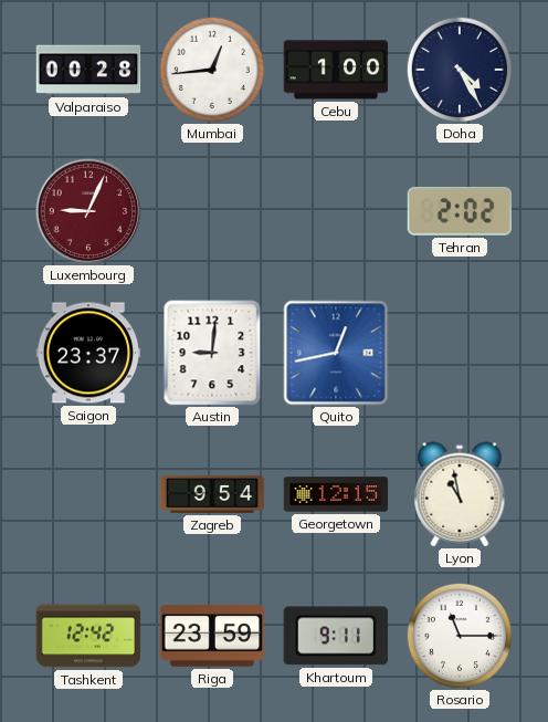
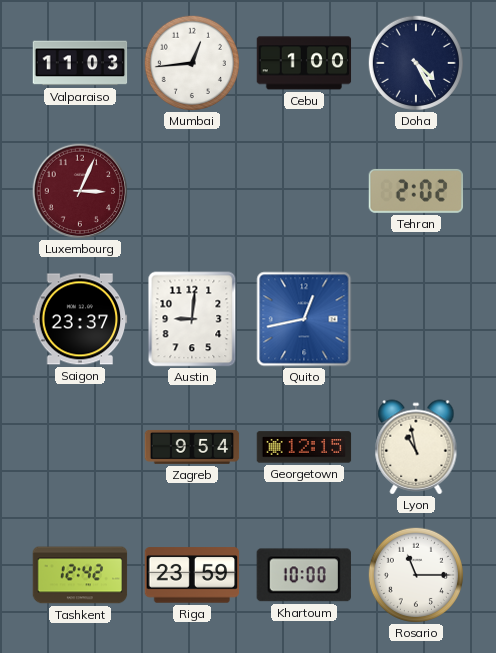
Valparaiso: 00:28 -> 11:03 (80, 63)
Luxembourg: 9:04 -> 3:04 (80, 191)
Khartoum: 9:11 -> 10:00 (304, 575)
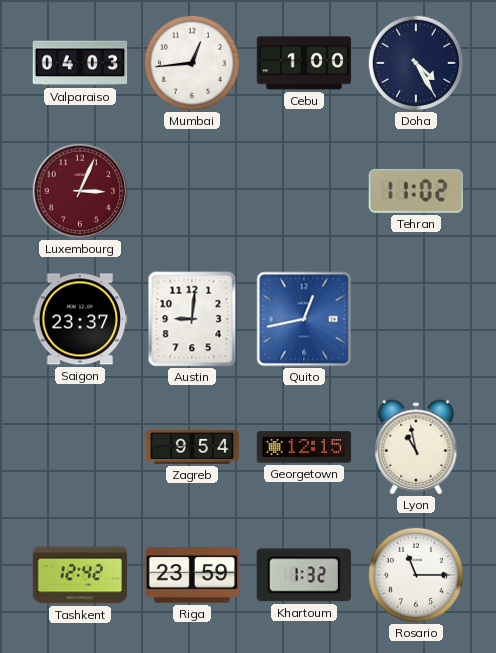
Valparaiso: 11:03 -> 04:03 (80, 63)
Tehran: 2:02 -> 11:02 (415, 191)
Khartoum: 10:00 -> 1:32 (304, 575)
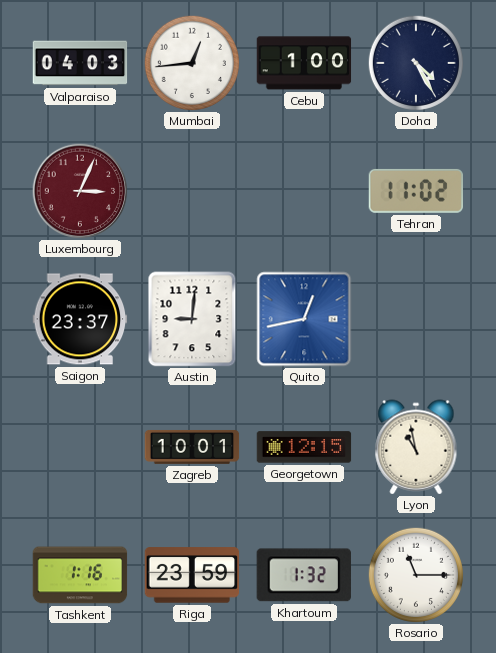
Zagreb: 9:54 -> 10:01 (192, 447)
Tashkent: 12:42 -> 1:16 (80, 575)
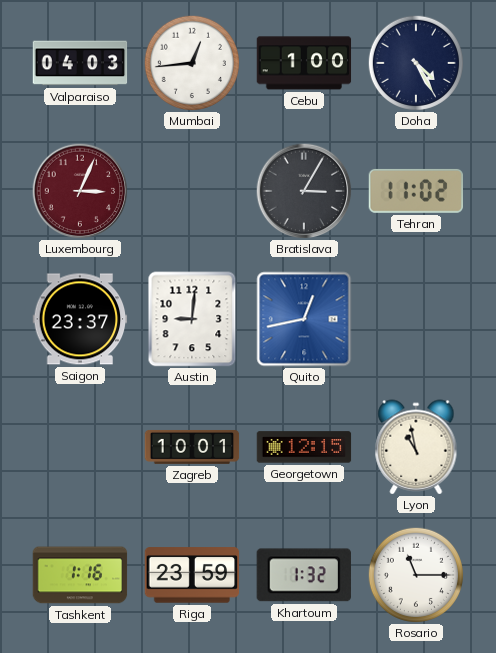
Bratislava: none -> 3:05 (304, 191)
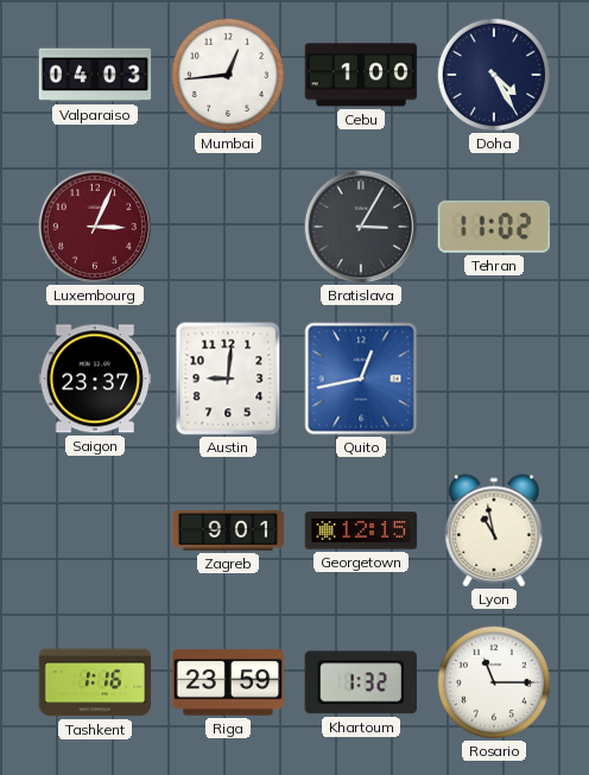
Zagreb: 10:01 -> 9:01 (228, 531)
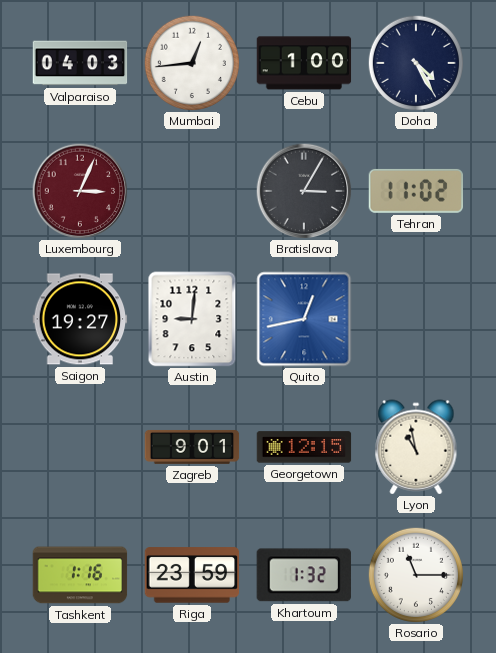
Saigon: 23:37 -> 19:27 (80, 319)
